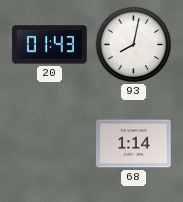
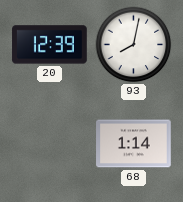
20: 01:43 -> 12:39 (50, 45)
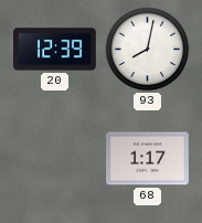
68: 1:14 -> 1:17 (148, 159)
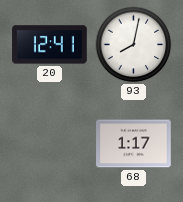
20: 12:39 -> 12:41 (50, 45)
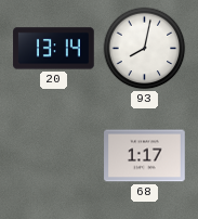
20: 12:41 -> 13:14 (54, 49)
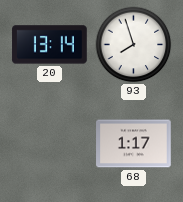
93: 8:02 -> 7:57 (134, 45)
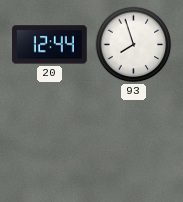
20: 13:14 -> 12:44 (50, 45)
68: 1:17 -> none (134, 144)
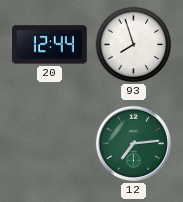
12: none -> 7:14 (133, 143)
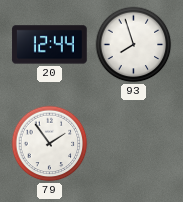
79: none -> 1:54 (50, 144)
12: 7:14 -> none (133, 143)
